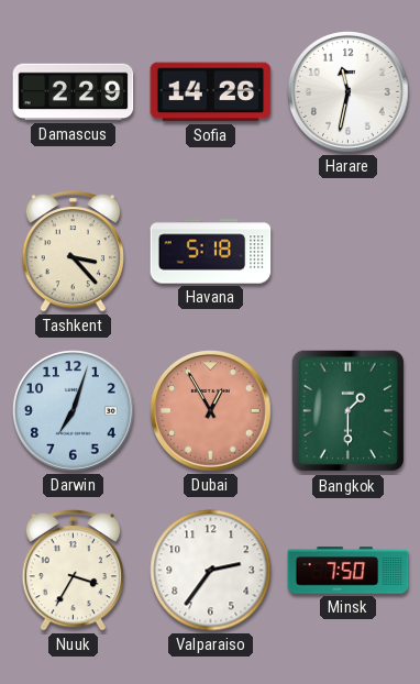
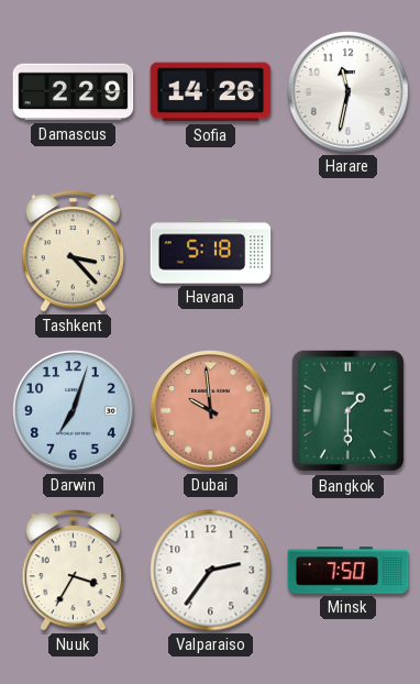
Dubai: 12:55 -> 9:59 (211, 411)
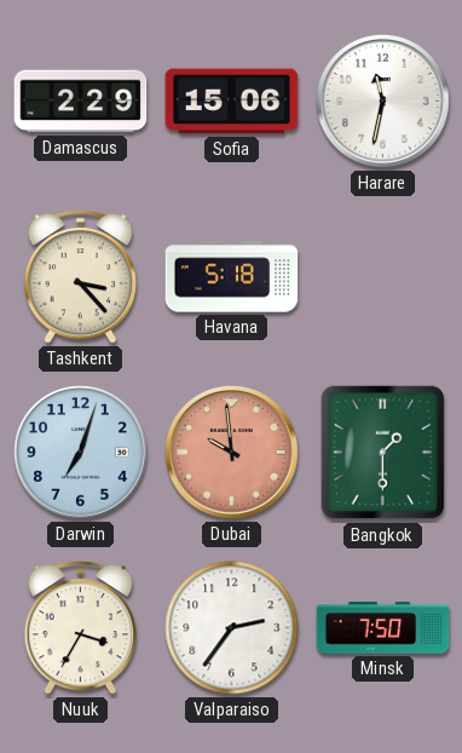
Sofia: 14:26 -> 15:06 (232, 102)
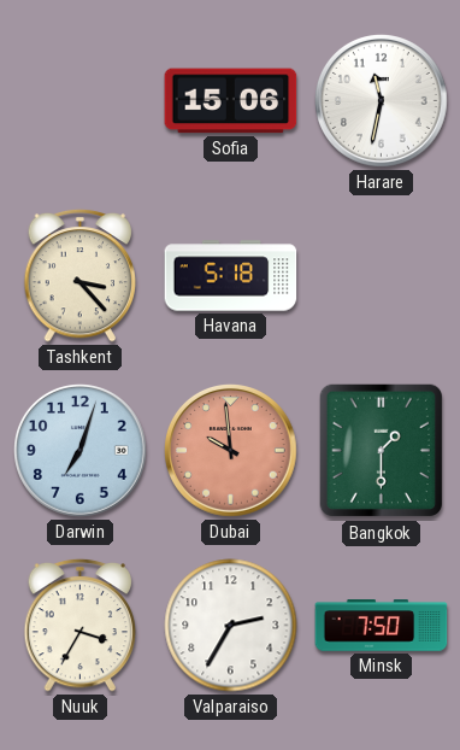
Damascus: 2:29 -> none (81, 102)
Valparaiso: 2:36 -> 2:35 (231, 626)
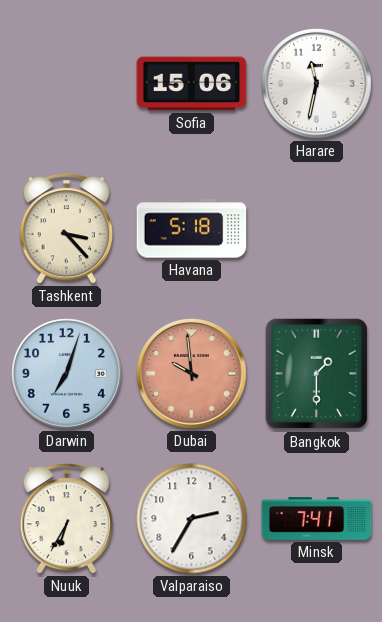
Nuuk: 3:35 -> 6:35 (67, 518)
Minsk: 7:50 -> 7:41 (317, 519)
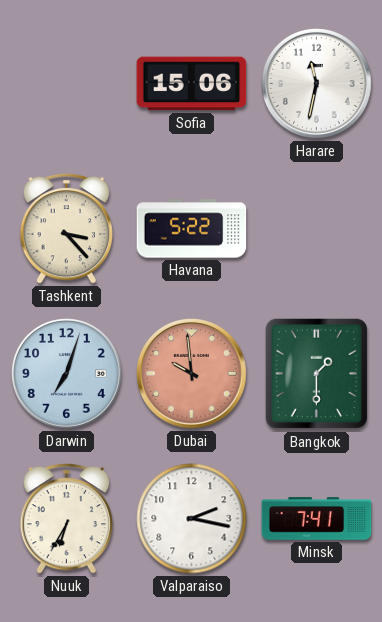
Havana: 5:18 -> 5:22 (192, 229)
Valparaiso: 2:35 -> 2:17 (192, 519)
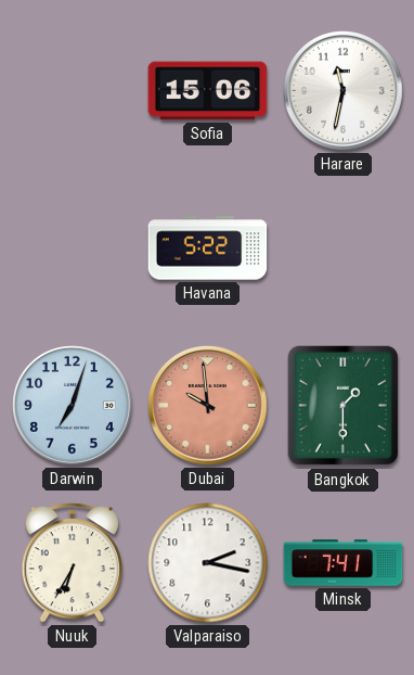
Tashkent: 3:23 -> none (67, 228)
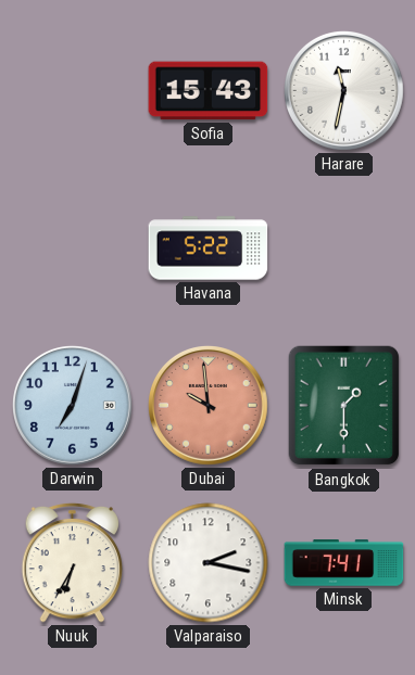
Sofia: 15:06 -> 15:43 (209, 91)
